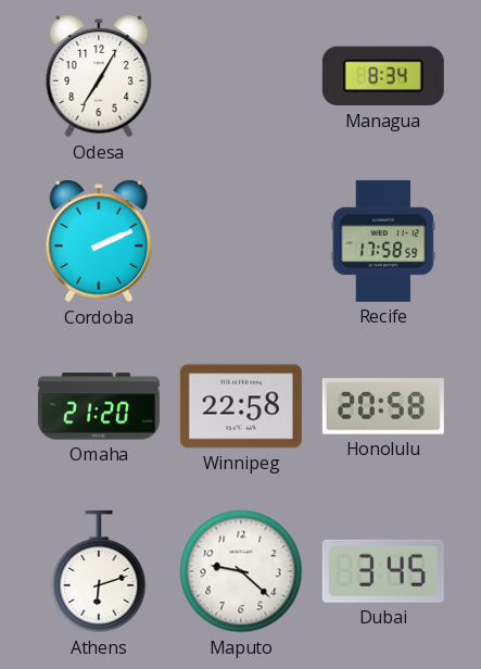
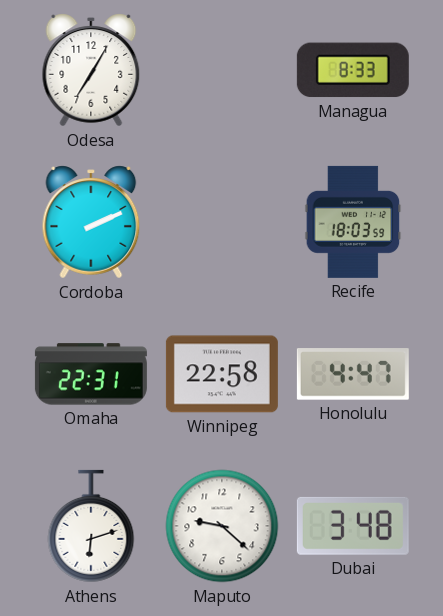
Managua: 8:34 -> 8:33 (353, 70)
Recife: 17:58 -> 18:03 (353, 222)
Omaha: 21:20 -> 22:31 (91, 374)
Honolulu: 20:58 -> 4:47 (353, 374)
Dubai: 3:45 -> 3:48 (353, 526)
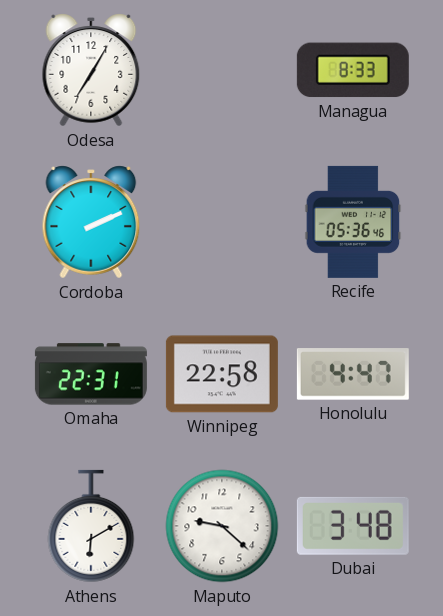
Recife: 18:03 -> 05:36 (353, 222)
Athens: 6:12 -> 6:10 (91, 526)
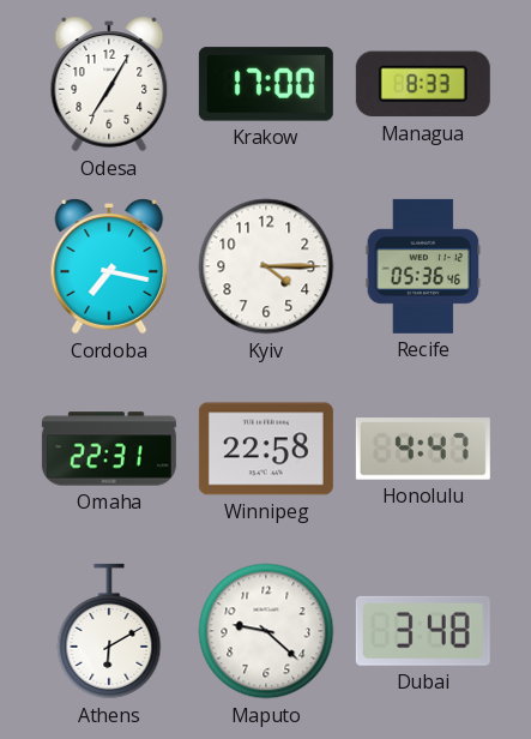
Krakow: none -> 17:00 (266, 84)
Cordoba: 2:11 -> 7:17 (109, 266)
Kyiv: none -> 4:15 (266, 266)
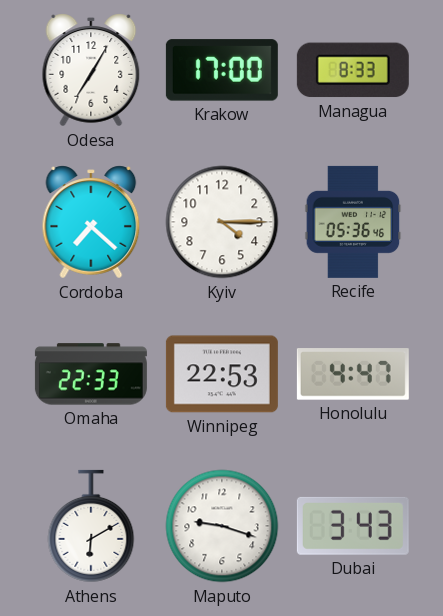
Cordoba: 7:17 -> 7:22 (91, 222)
Omaha: 22:31 -> 22:33 (91, 374)
Winnipeg: 22:58 -> 22:53 (222, 374)
Maputo: 9:22 -> 9:18 (222, 526)
Dubai: 3:48 -> 3:43 (353, 526)
